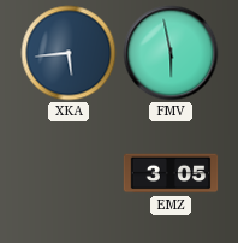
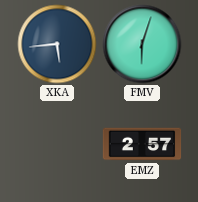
FMV: 5:58 -> 6:03 (142, 44)
EMZ: 3:05 -> 2:57 (142, 144)
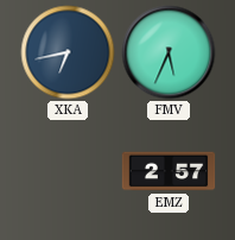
XKA: 5:44 -> 6:43 (68, 52)
FMV: 6:03 -> 5:34 (169, 52)
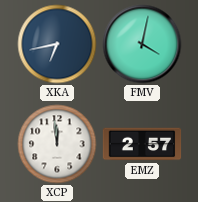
FMV: 5:34 -> 4:02 (142, 44)
XCP: none -> 11:59 (57, 144)
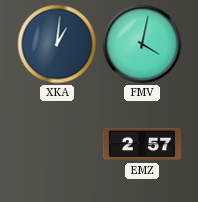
XKA: 6:43 -> 1:01 (57, 44)
XCP: 11:59 -> none (57, 144)
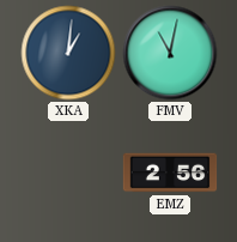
FMV: 4:02 -> 11:02 (170, 53)
EMZ: 2:57 -> 2:56 (170, 173)
